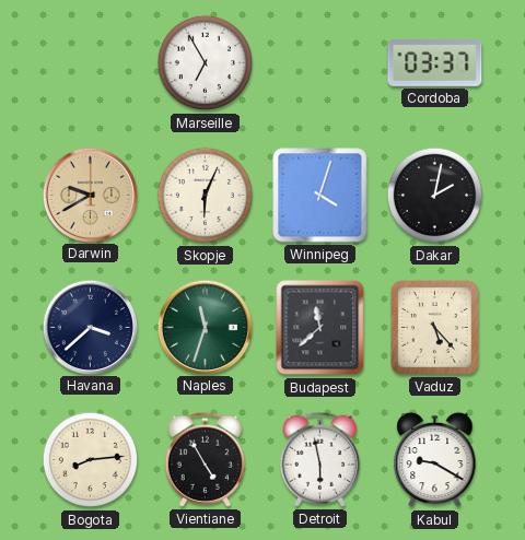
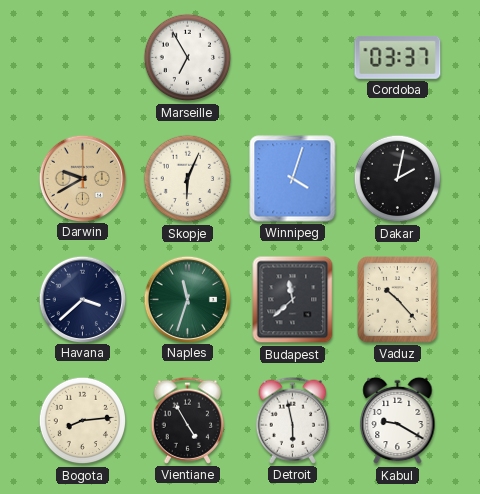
Vaduz: 5:23 -> 10:23 (398, 300)
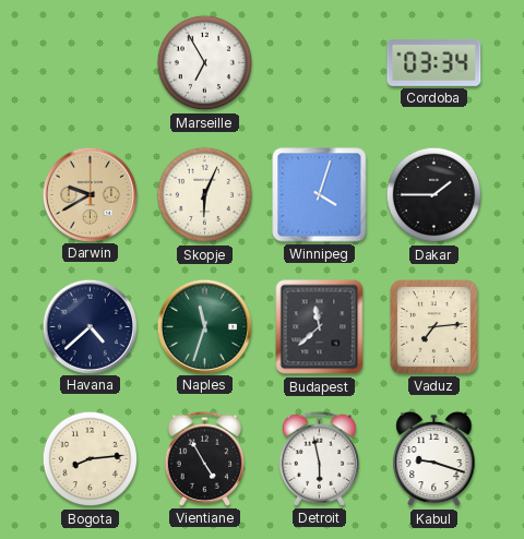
Cordoba: 03:37 -> 03:34 (434, 62)
Dakar: 2:02 -> 1:45 (434, 195)
Havana: 3:38 -> 4:38 (90, 326)
Vaduz: 10:23 -> 7:14 (434, 327)
Kabul: 9:20 -> 9:18 (434, 459)
